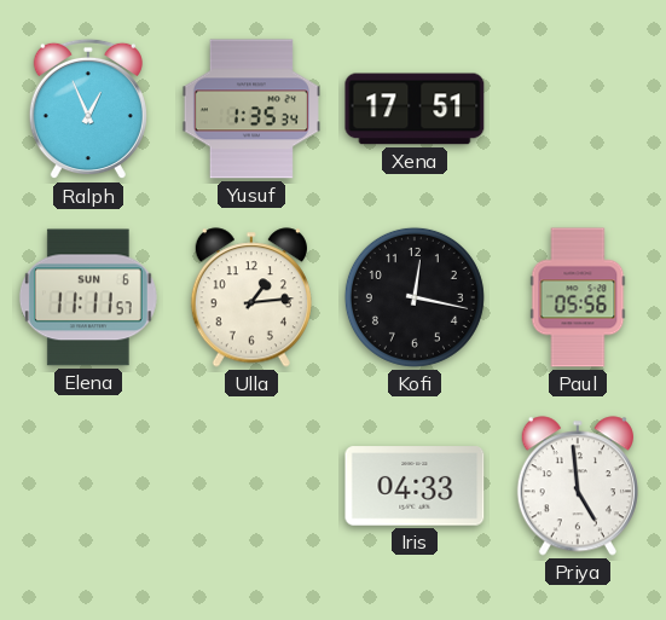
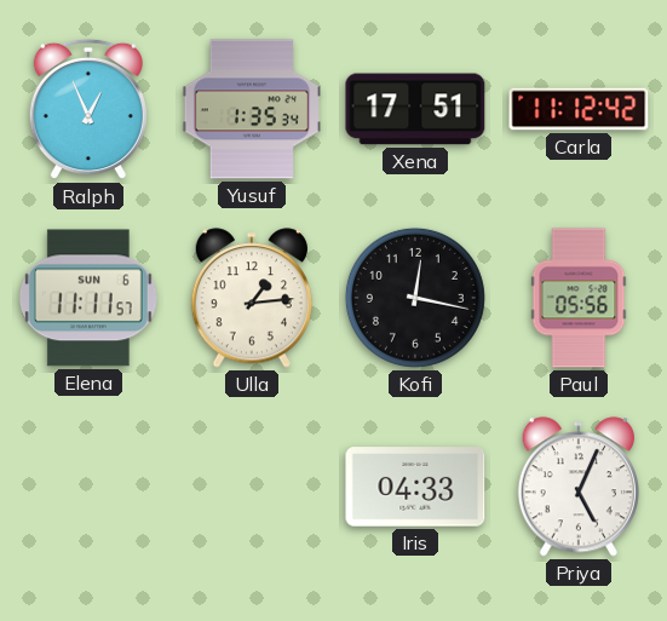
Carla: none -> 11:12 (579, 109)
Priya: 4:59 -> 5:04 (579, 487)
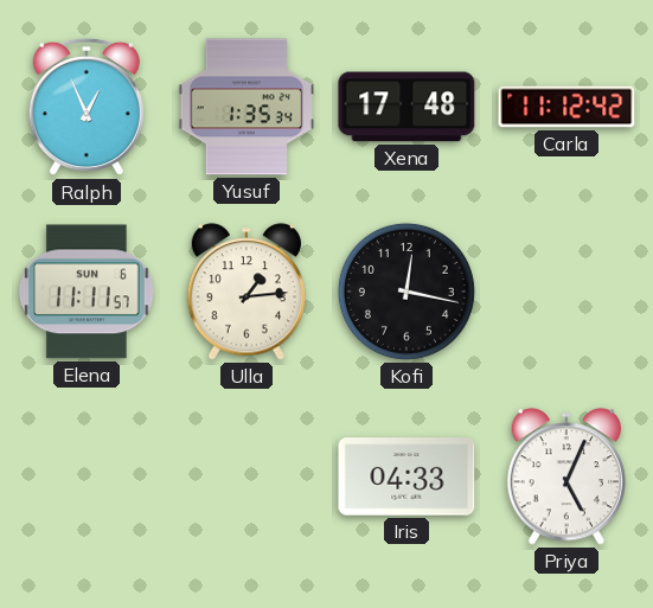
Xena: 17:51 -> 17:48 (406, 107)
Paul: 05:56 -> none (579, 298)
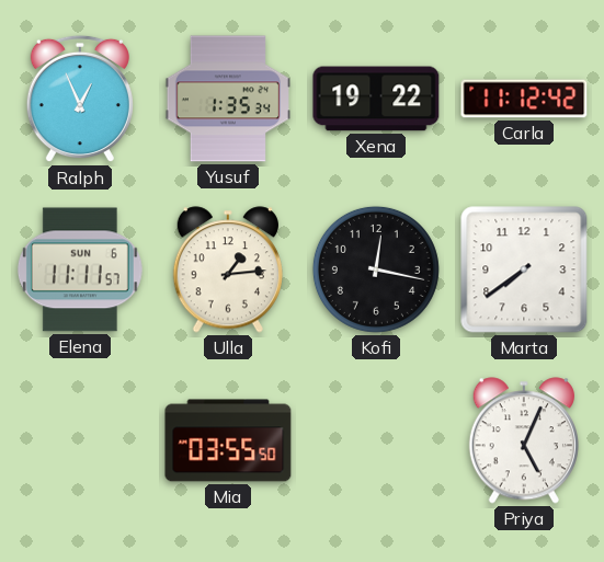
Xena: 17:48 -> 19:22 (376, 99)
Marta: none -> 7:39 (524, 269)
Mia: none -> 03:55 (228, 440)
Iris: 04:33 -> none (406, 476)
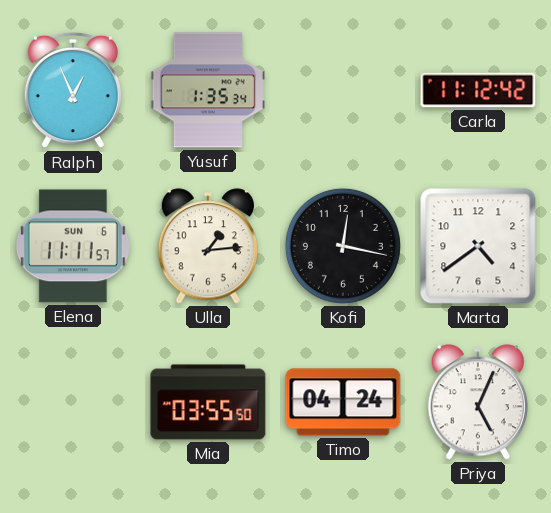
Xena: 19:22 -> none (376, 99)
Marta: 7:39 -> 4:39 (478, 246)
Timo: none -> 04:24 (343, 402)
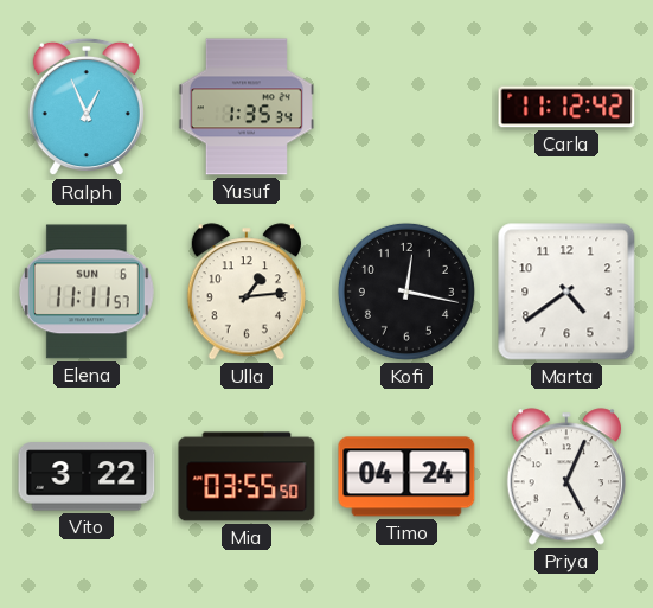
Vito: none -> 3:22 (87, 476)
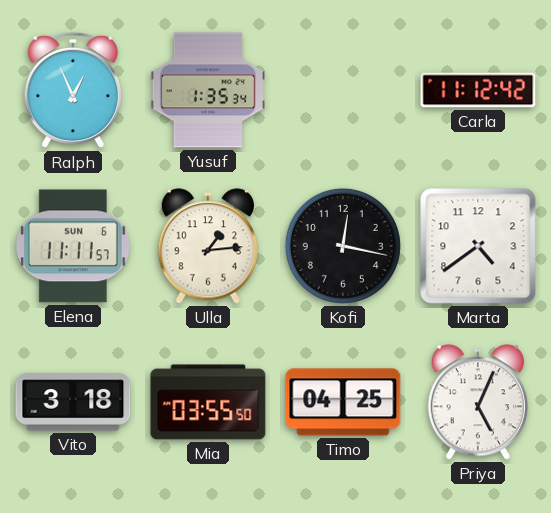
Vito: 3:22 -> 3:18 (73, 402)
Timo: 04:24 -> 04:25 (343, 402)
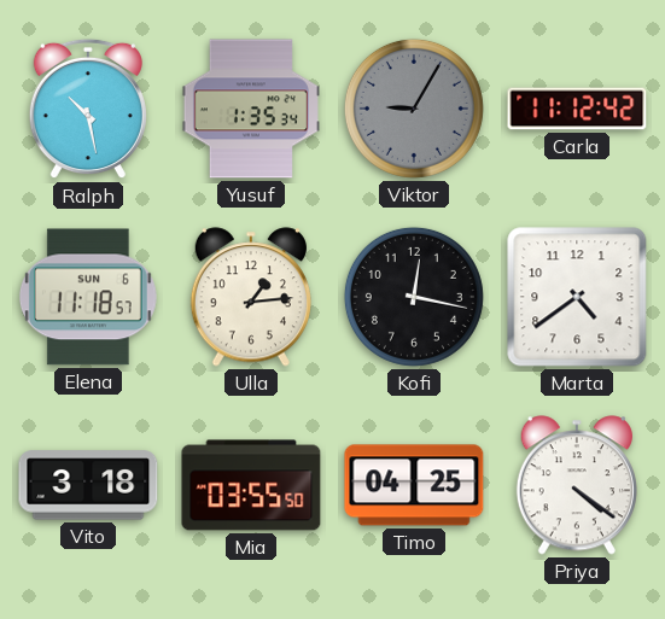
Ralph: 12:56 -> 10:28 (88, 109)
Viktor: none -> 9:05 (414, 109)
Elena: 11:11 -> 11:18 (88, 297)
Priya: 5:04 -> 4:21 (577, 485)
